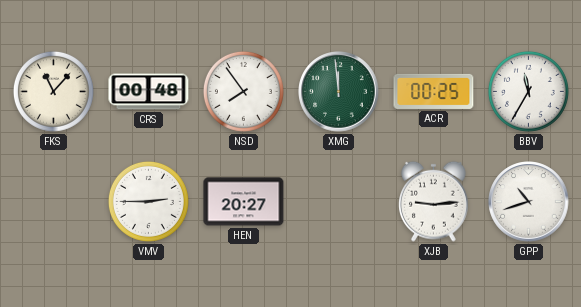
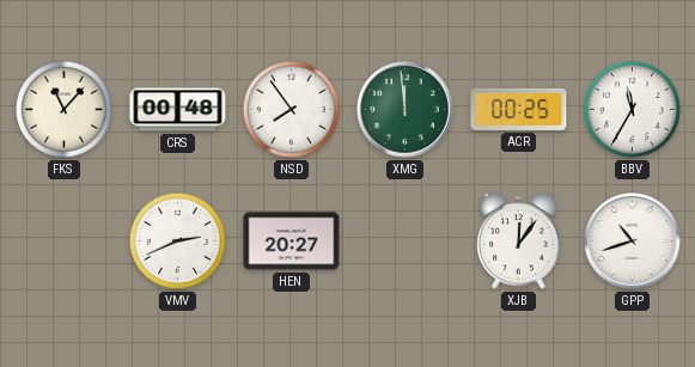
VMV: 2:45 -> 2:41 (177, 240)
XJB: 9:14 -> 12:06 (519, 240)
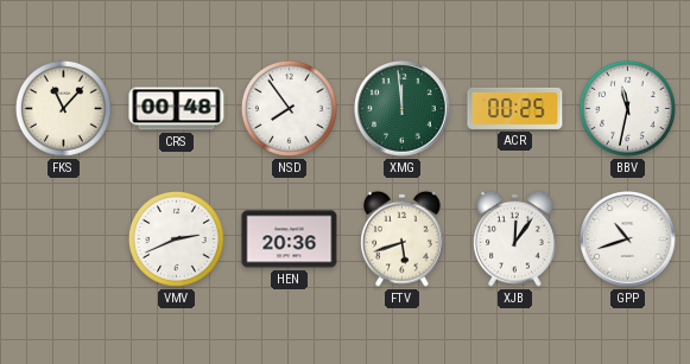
BBV: 11:35 -> 11:32 (627, 108)
HEN: 20:27 -> 20:36 (290, 240)
FTV: none -> 5:42 (403, 238)
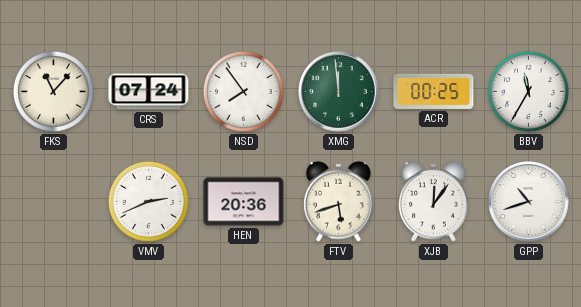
CRS: 00:48 -> 07:24 (149, 92)
BBV: 11:32 -> 11:35 (528, 91)
